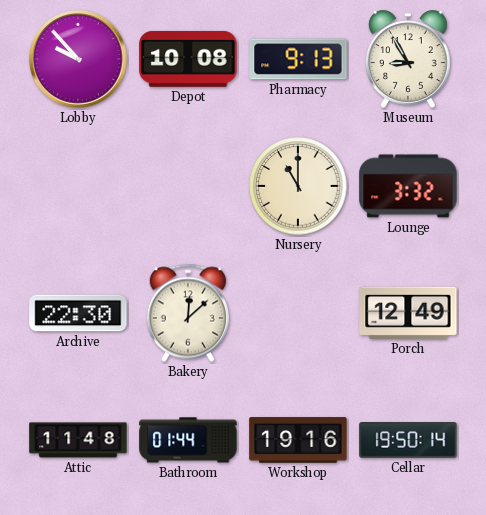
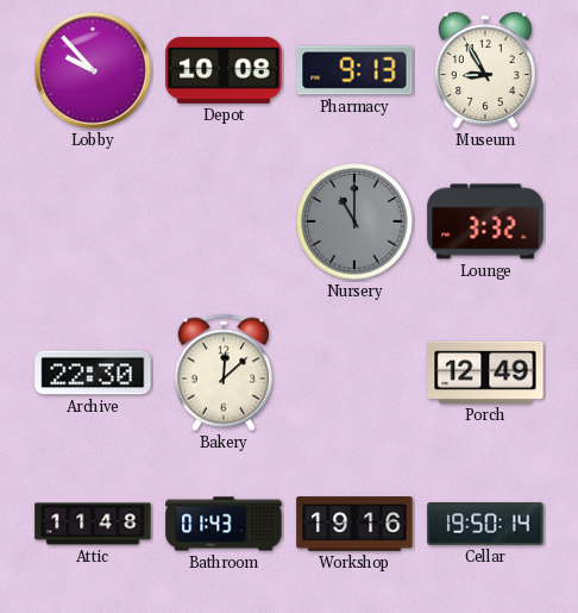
Nursery dial: cream -> grey (354, 221)
Bathroom: 01:44 -> 01:43 (224, 524)
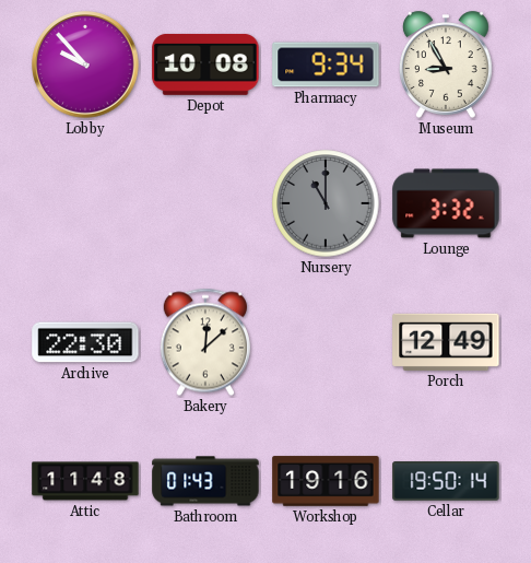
Pharmacy: 9:13 -> 9:34 (326, 64)
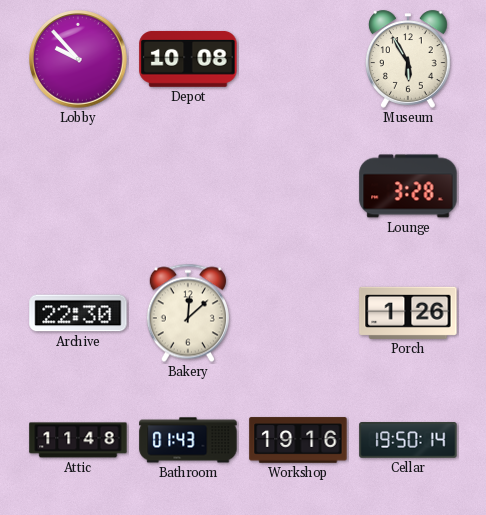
Pharmacy: 9:34 -> none (326, 64)
Museum: 8:55 -> 5:55 (409, 59)
Nursery: 11:00 -> none (326, 203)
Lounge: 3:32 -> 3:28 (408, 186)
Porch: 12:49 -> 1:26 (408, 313)
